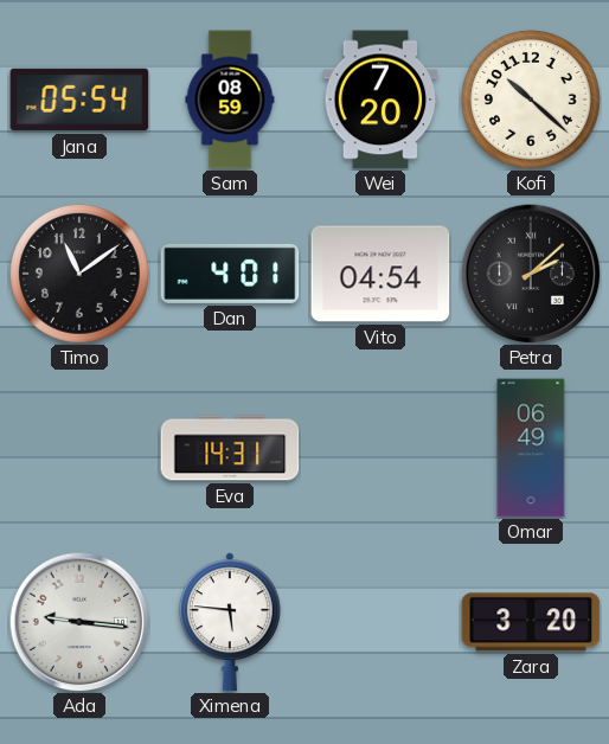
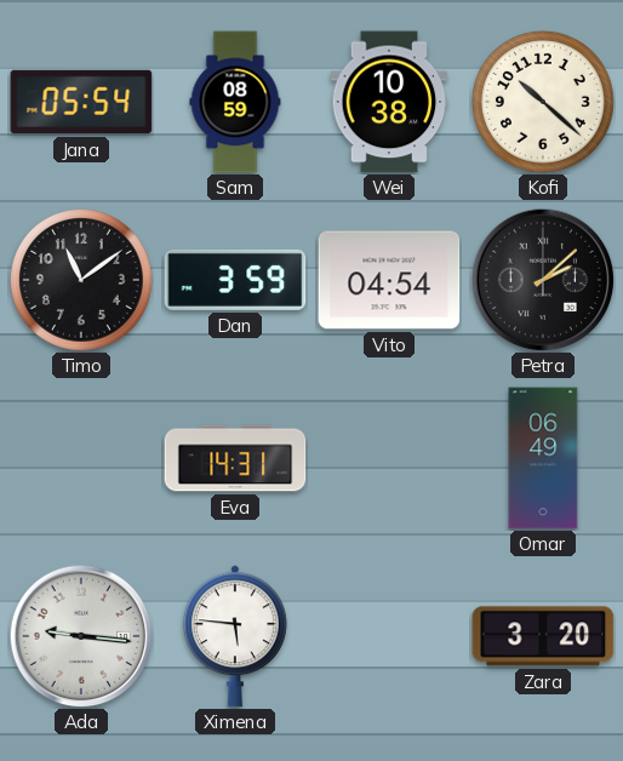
Wei: 7:20 -> 10:38 (389, 102)
Dan: 4:01 -> 3:59 (235, 280)
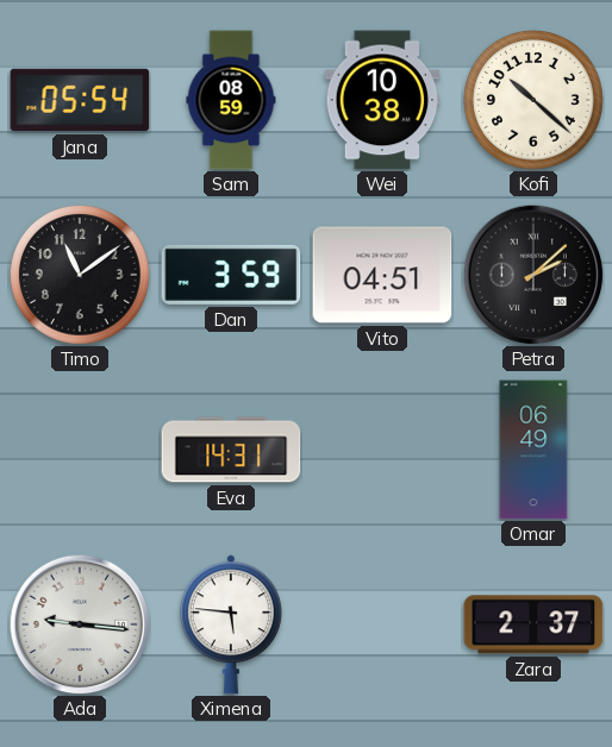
Vito: 04:54 -> 04:51 (382, 275)
Zara: 3:20 -> 2:37 (533, 624)
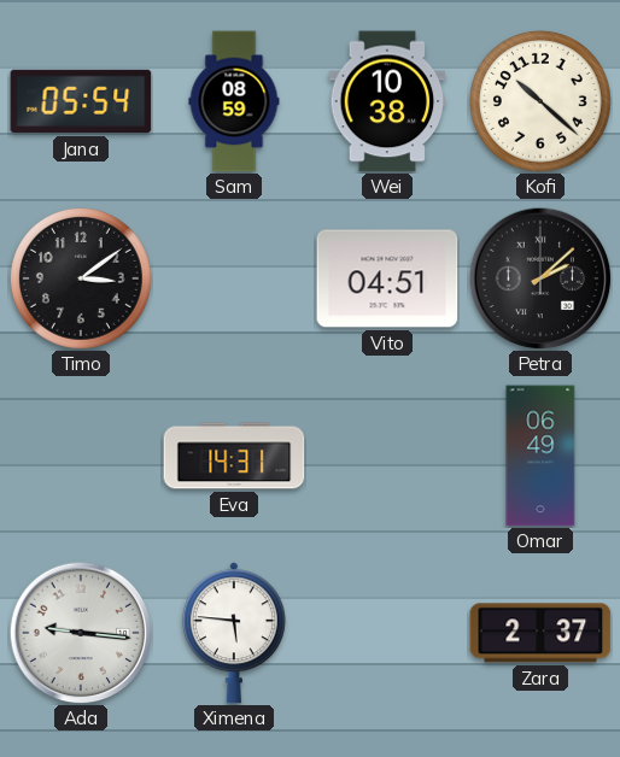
Timo: 11:09 -> 3:09 (81, 278)
Dan: 3:59 -> none (231, 275)
